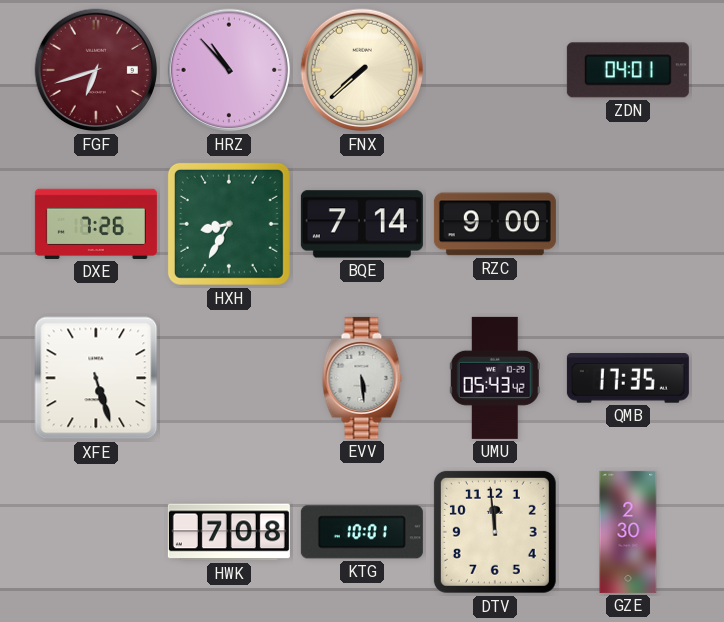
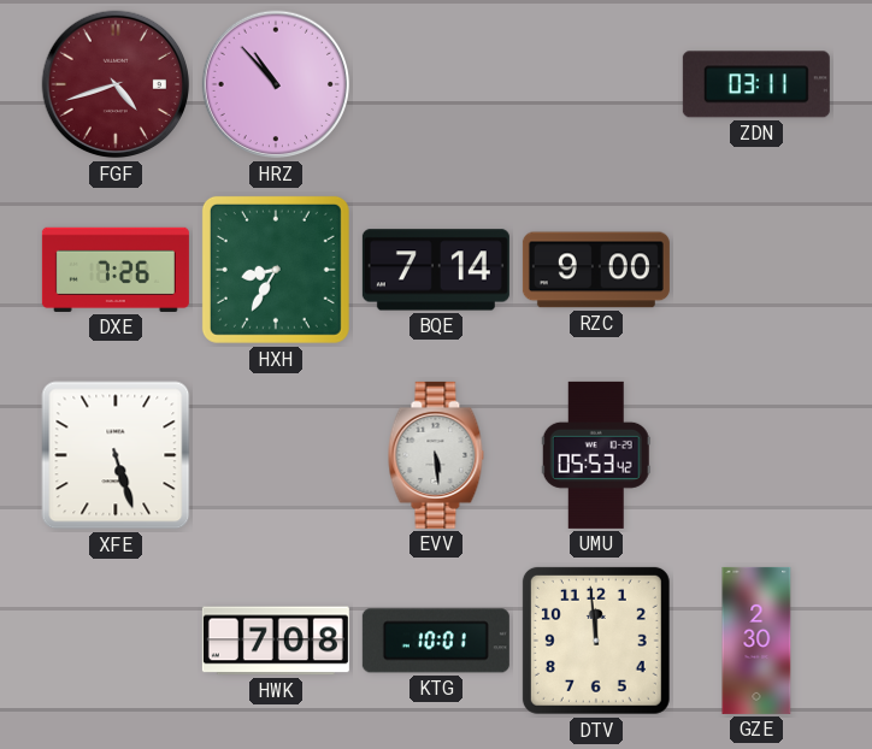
FGF: 6:42 -> 4:42 (116, 84)
FNX: 7:38 -> none (362, 70)
ZDN: 04:01 -> 03:11 (756, 84)
UMU: 05:43 -> 05:53 (596, 455)
QMB: 17:35 -> none (628, 378)
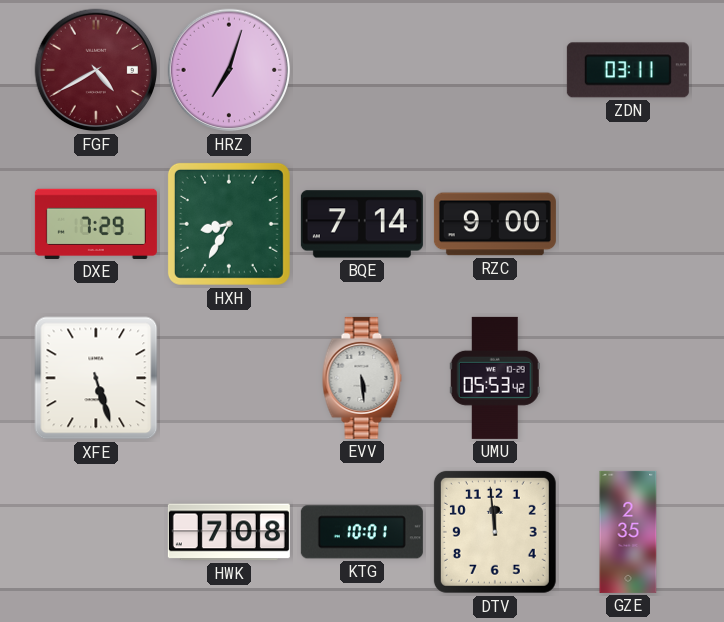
FGF: 4:42 -> 4:40 (96, 70)
HRZ: 10:53 -> 7:03 (229, 70)
DXE: 7:26 -> 7:29 (96, 224)
GZE: 2:30 -> 2:35 (628, 532)
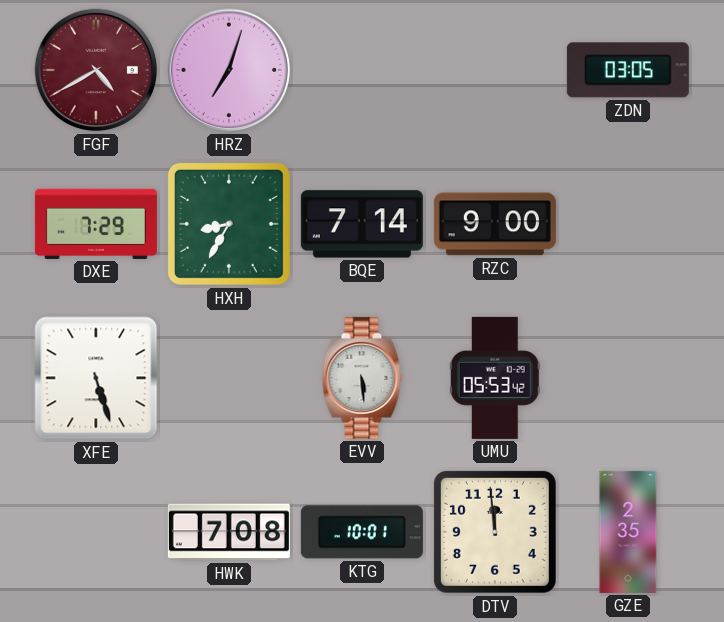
ZDN: 03:11 -> 03:05 (628, 70)
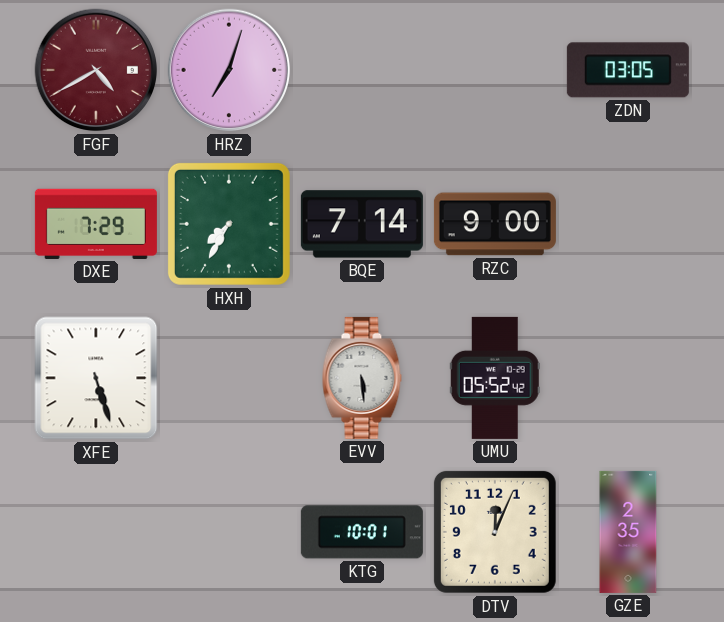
HXH: 8:35 -> 7:35 (229, 224)
UMU: 05:53 -> 05:52 (495, 378)
HWK: 7:08 -> none (229, 532)
DTV: 11:59 -> 12:04 (495, 532)
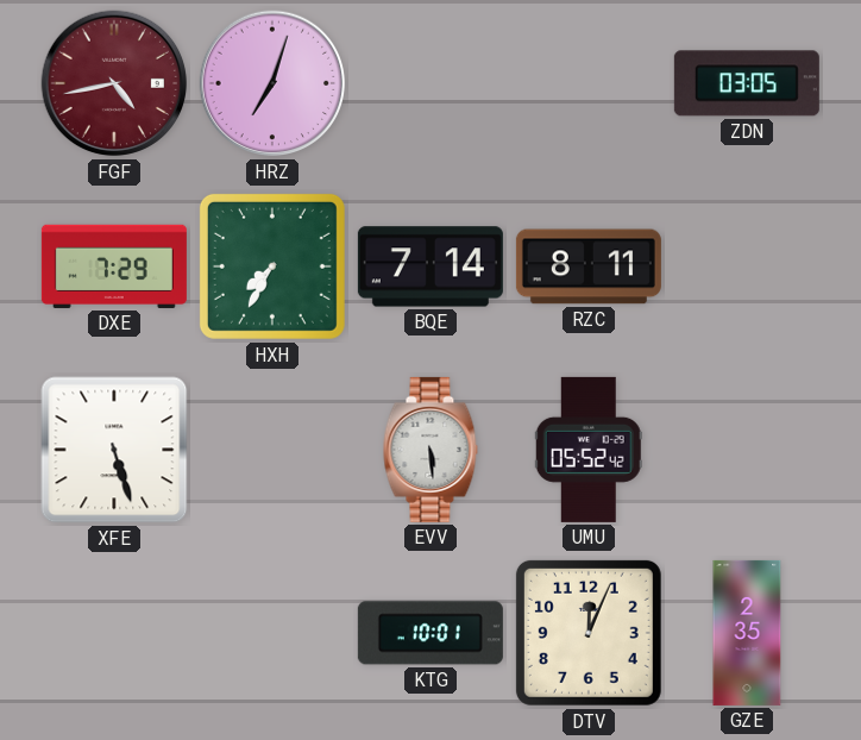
FGF: 4:40 -> 4:43 (114, 83)
RZC: 9:00 -> 8:11 (589, 266)
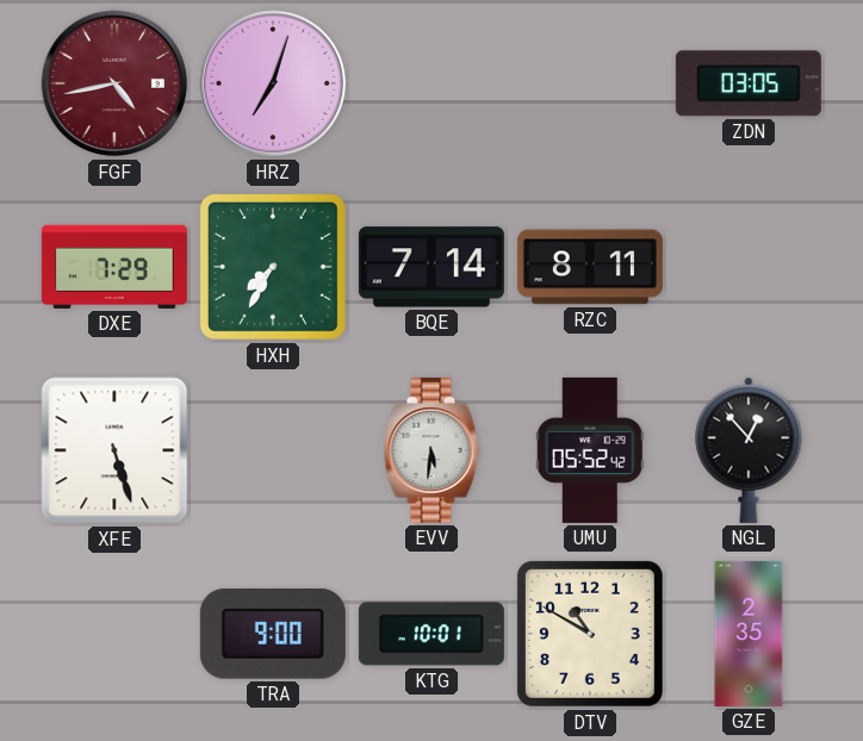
EVV: 5:29 -> 5:31 (431, 450)
NGL: none -> 12:53 (749, 450)
TRA: none -> 9:00 (273, 634)
DTV: 12:04 -> 10:50 (590, 634)
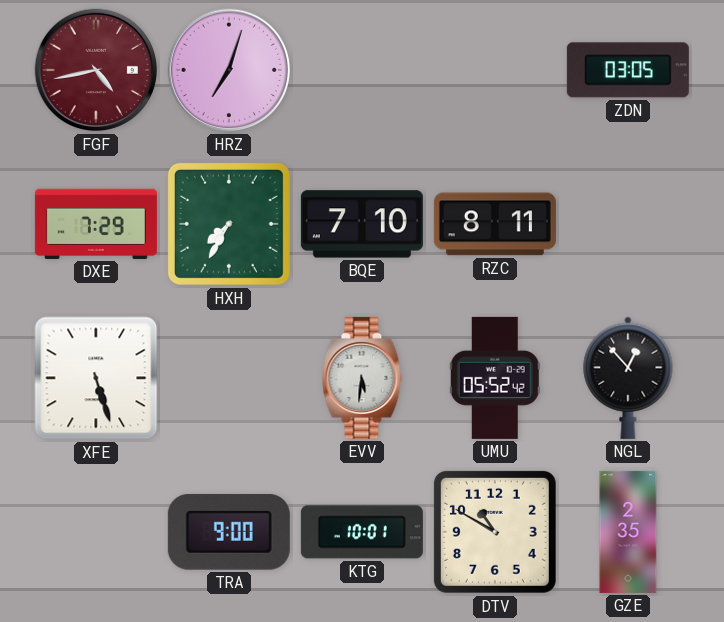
BQE: 7:14 -> 7:10 (362, 224)
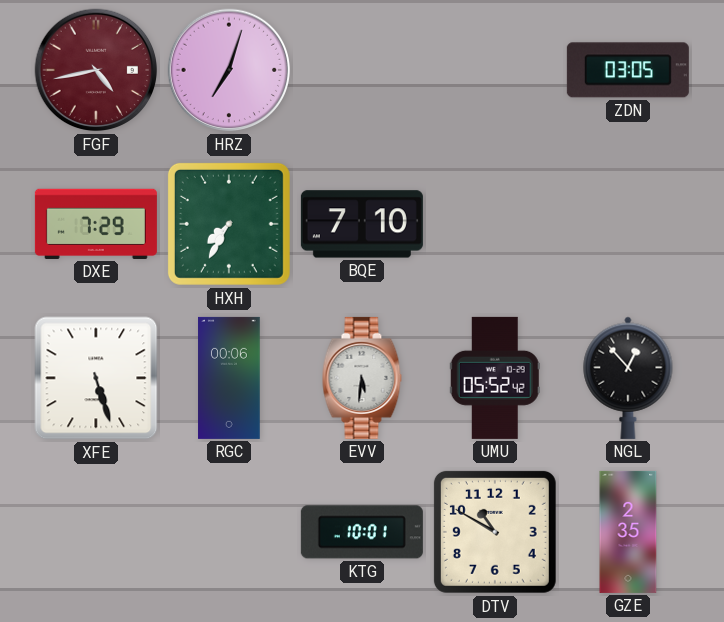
RZC: 8:11 -> none (495, 224)
RGC: none -> 00:06 (229, 378)
TRA: 9:00 -> none (229, 532)
